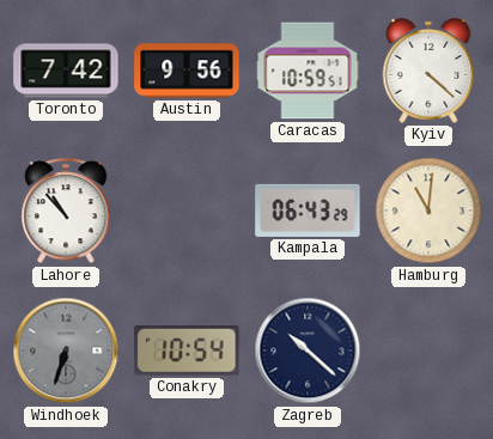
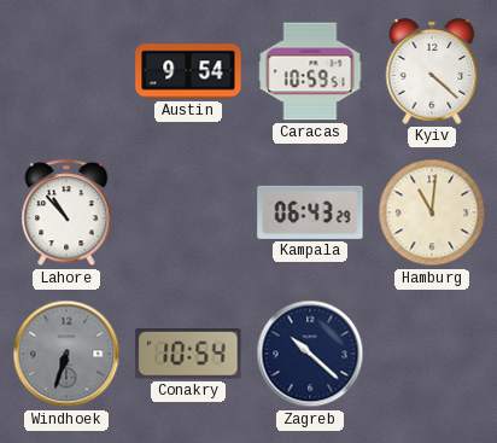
Toronto: 7:42 -> none (66, 71)
Austin: 9:56 -> 9:54 (188, 71)
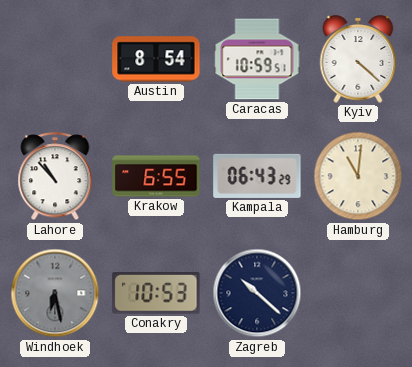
Austin: 9:54 -> 8:54 (156, 59)
Krakow: none -> 6:55 (156, 176)
Windhoek: 6:33 -> 6:28 (55, 293)
Conakry: 10:54 -> 10:53 (156, 294)
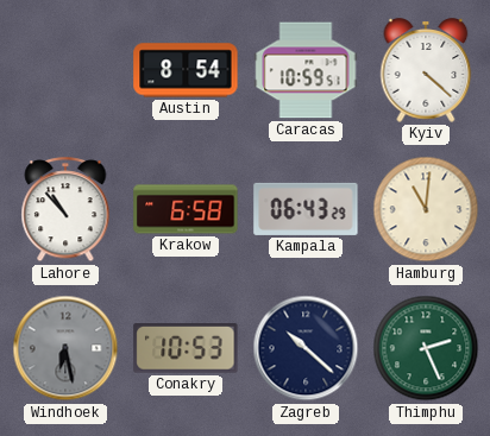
Krakow: 6:55 -> 6:58 (186, 209)
Thimphu: none -> 2:26 (426, 348)
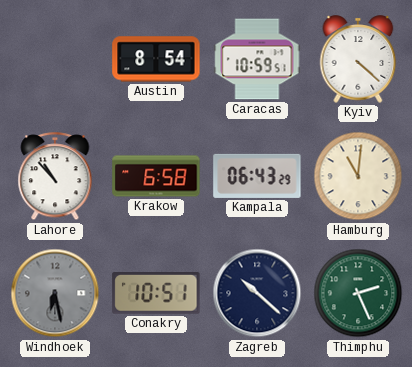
Conakry: 10:53 -> 10:51 (156, 294)
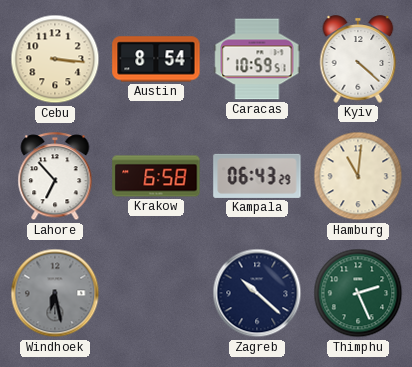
Cebu: none -> 3:16 (55, 59)
Lahore: 10:53 -> 6:53 (55, 177)
Conakry: 10:51 -> none (156, 294)
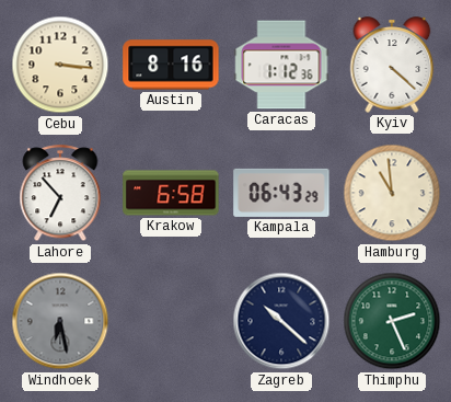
Austin: 8:54 -> 8:16 (171, 65)
Caracas: 10:59 -> 1:12 (281, 65)
Hamburg: 11:01 -> 10:59 (392, 193)
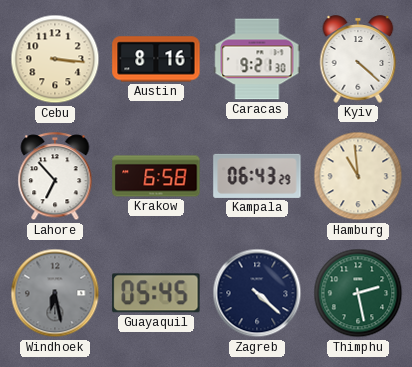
Caracas: 1:12 -> 9:21 (257, 59)
Guayaquil: none -> 05:45 (156, 293)
Zagreb: 10:22 -> 4:22 (257, 293)
Thimphu: 2:26 -> 2:28 (358, 293)
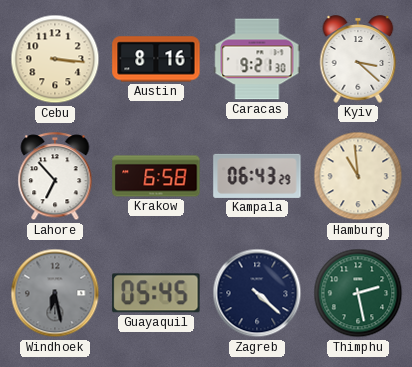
Kyiv: 4:22 -> 3:22 (358, 59)
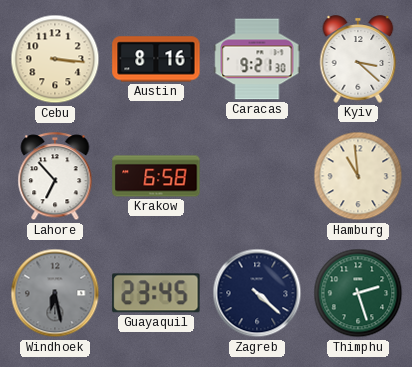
Kampala: 06:43 -> none (257, 176)
Guayaquil: 05:45 -> 23:45 (156, 293)
Thimphu: 2:28 -> 2:27 (358, 293)
